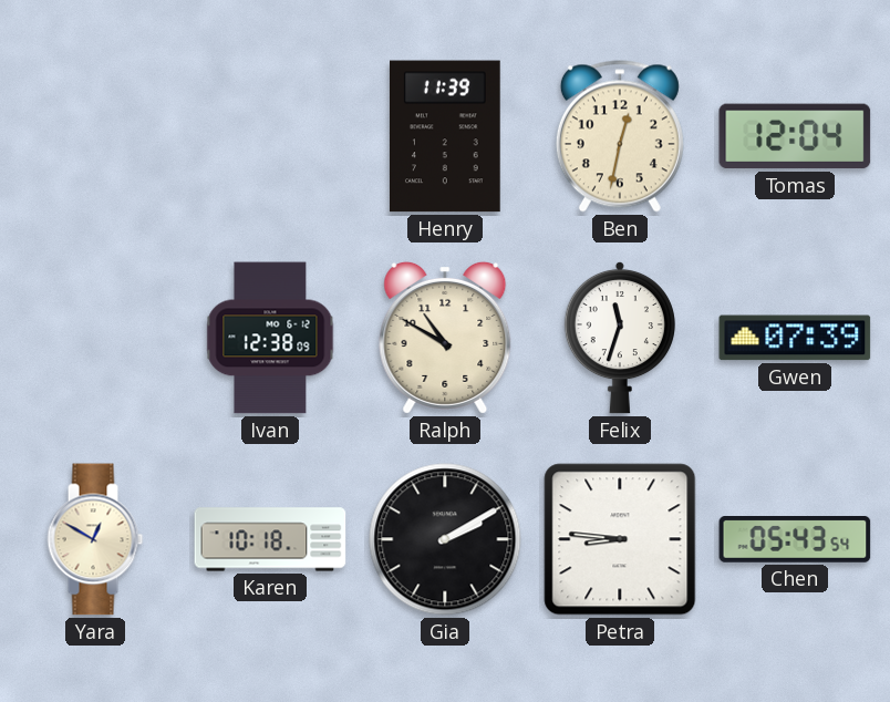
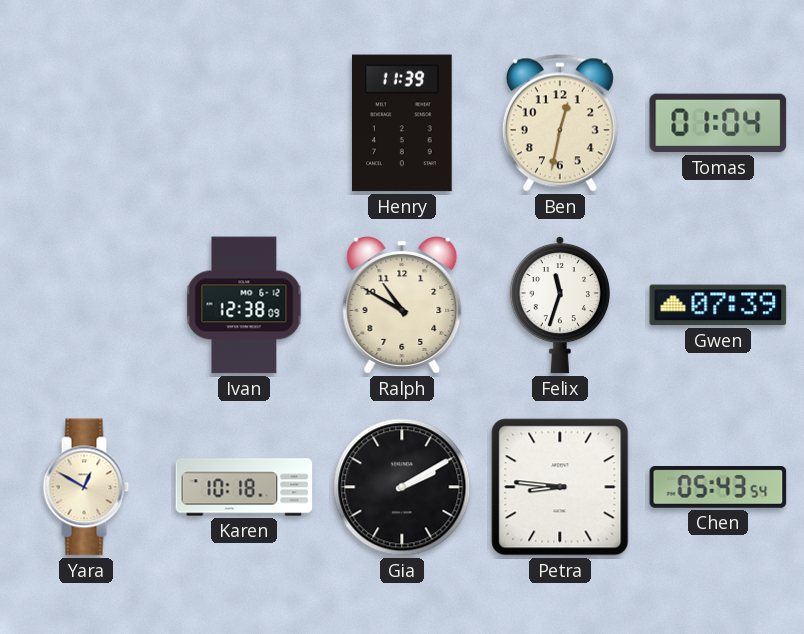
Tomas: 12:04 -> 01:04 (718, 123)
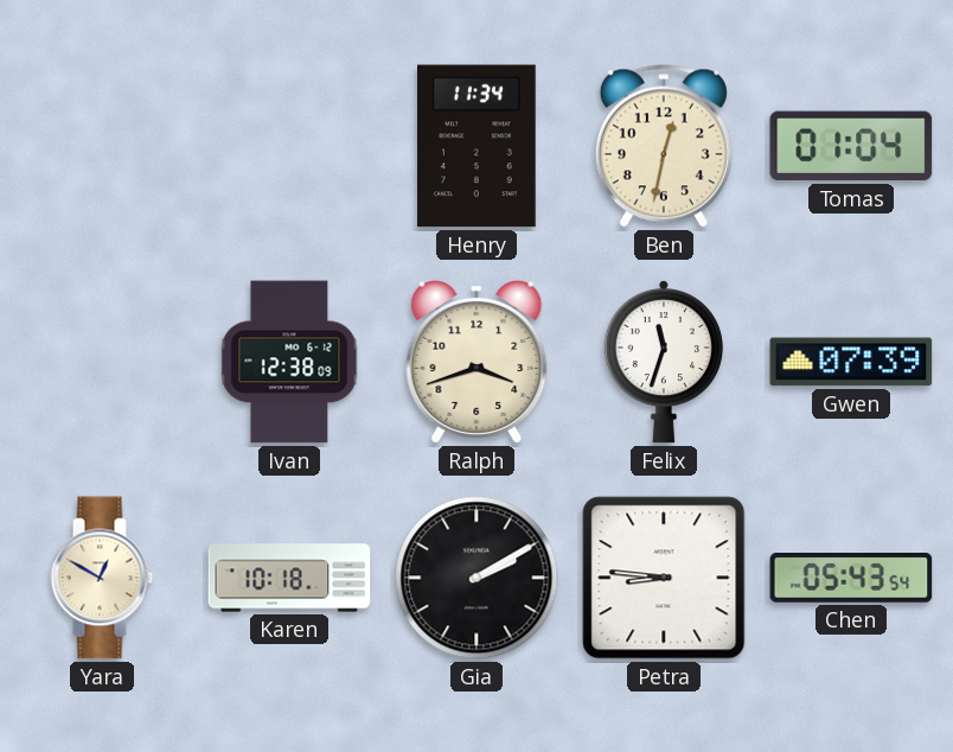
Henry: 11:39 -> 11:34 (478, 146)
Ralph: 10:50 -> 3:42 (476, 362)
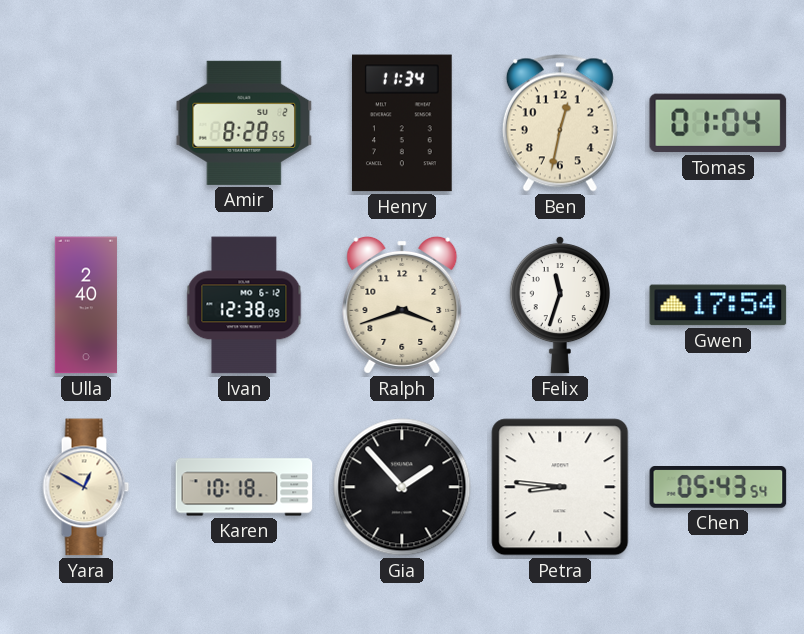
Amir: none -> 8:28 (244, 123)
Ulla: none -> 2:40 (85, 305)
Gwen: 07:39 -> 17:54 (718, 305)
Gia: 2:10 -> 1:53 (402, 487)
